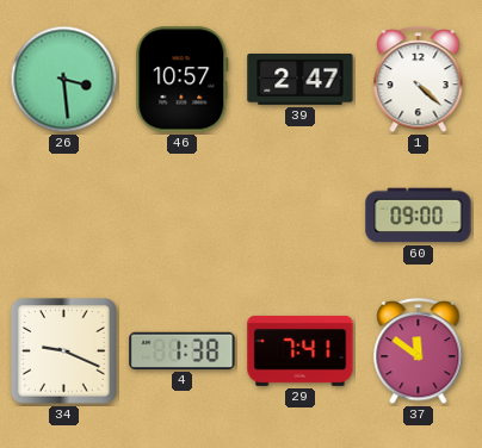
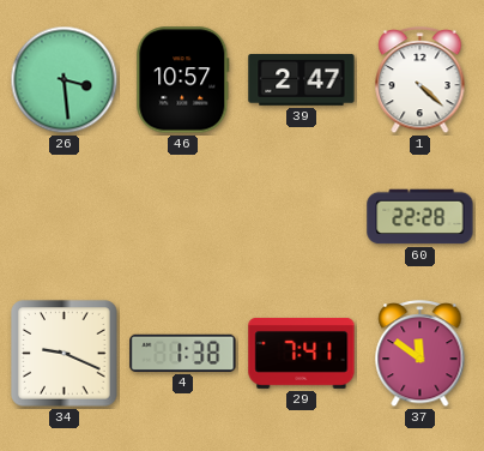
60: 09:00 -> 22:28 (421, 217)
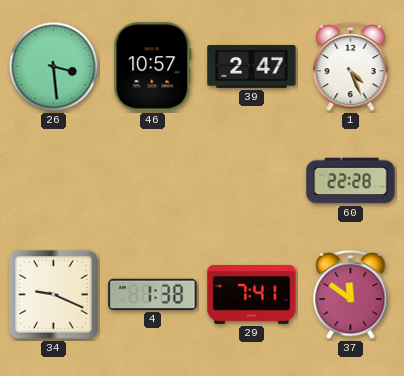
1: 4:22 -> 4:26 (351, 68)
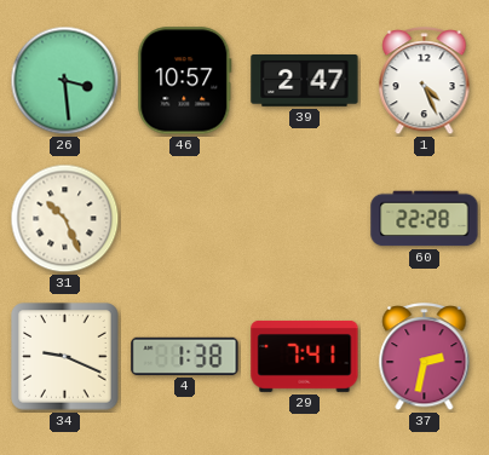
31: none -> 10:26 (65, 219)
37: 11:51 -> 2:32 (425, 358)
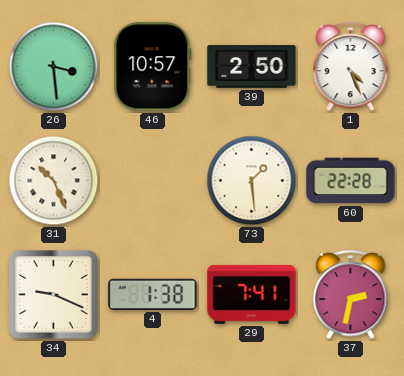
39: 2:47 -> 2:50 (252, 67)
73: none -> 1:29 (252, 181)
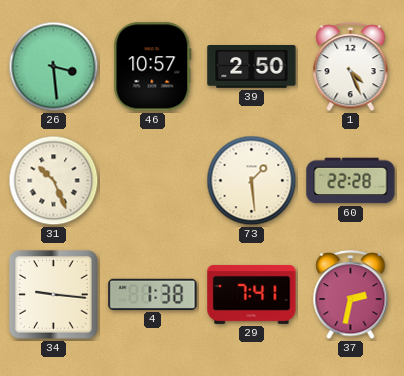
34: 9:19 -> 9:16 (54, 295)
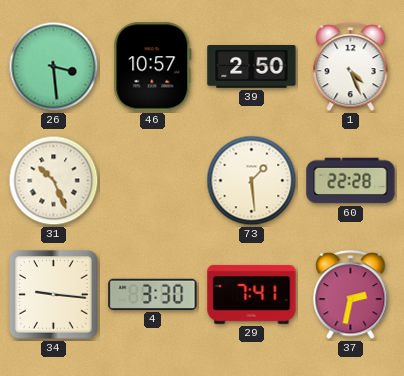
4: 1:38 -> 3:30 (153, 294)
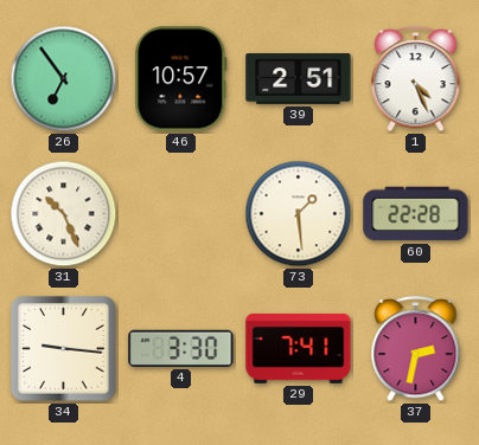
26: 3:29 -> 6:54 (64, 79)
39: 2:50 -> 2:51 (299, 79)
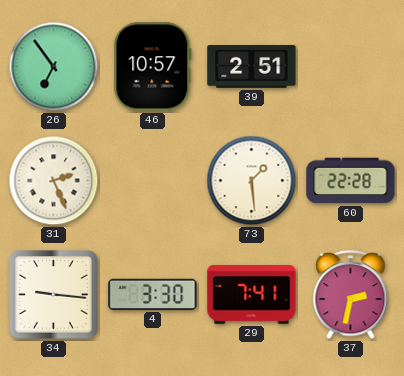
1: 4:26 -> none (416, 80)
31: 10:26 -> 2:26 (54, 181)
